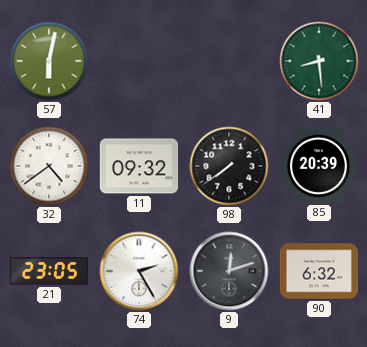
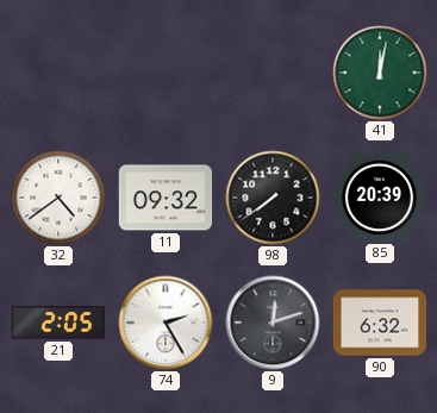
57: 6:02 -> none (49, 61)
41: 8:29 -> 12:02 (380, 73)
21: 23:05 -> 2:05 (58, 323)
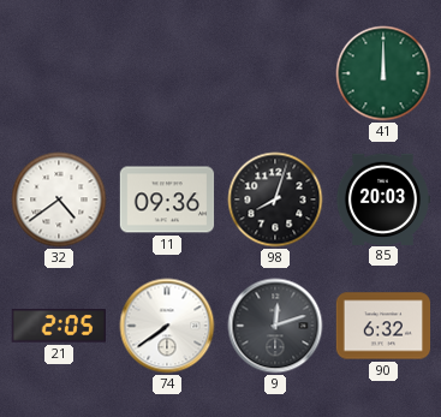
41: 12:02 -> 12:00 (383, 73)
11: 09:32 -> 09:36 (167, 199)
98: 7:39 -> 8:03 (275, 199)
85: 20:39 -> 20:03 (383, 198)
74: 2:25 -> 7:39 (167, 326)
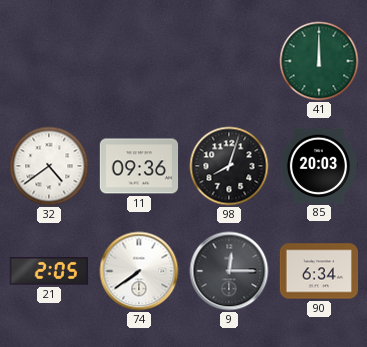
9: 12:12 -> 12:15 (229, 271)
90: 6:32 -> 6:34 (319, 271)
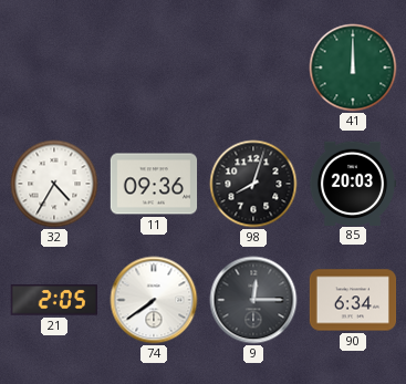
32: 4:39 -> 4:35 (54, 184)
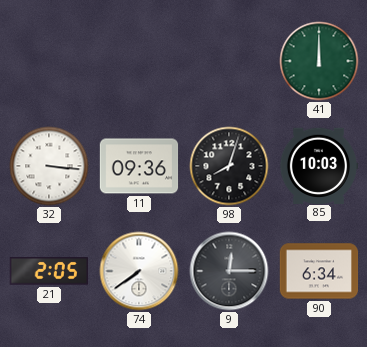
32: 4:35 -> 3:16 (49, 166)
85: 20:03 -> 10:03 (319, 165)
